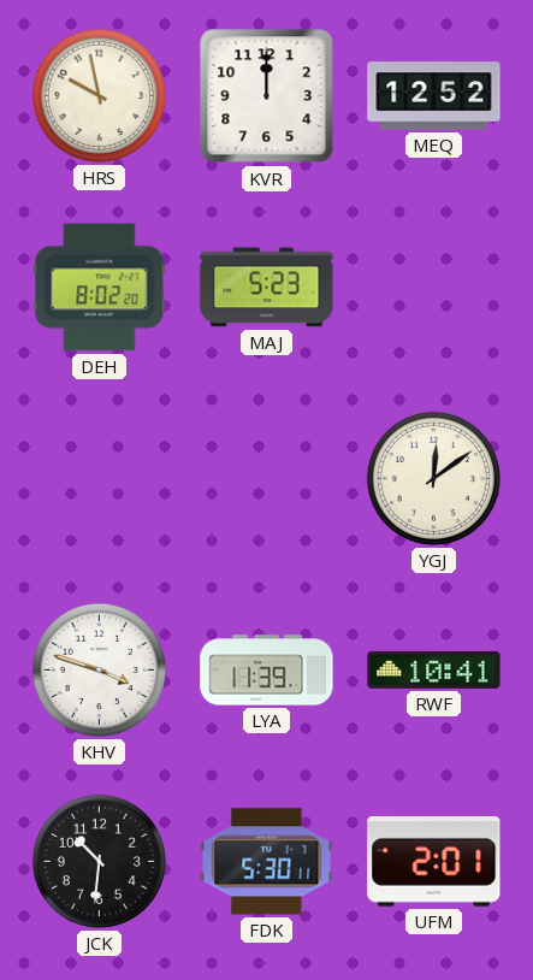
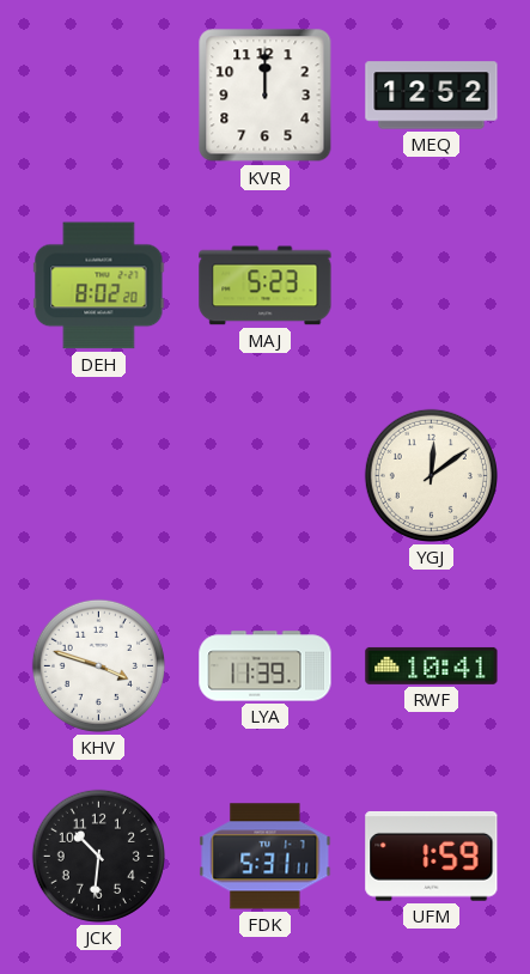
HRS: 9:58 -> none (99, 95)
FDK: 5:30 -> 5:31 (266, 857)
UFM: 2:01 -> 1:59 (432, 856)
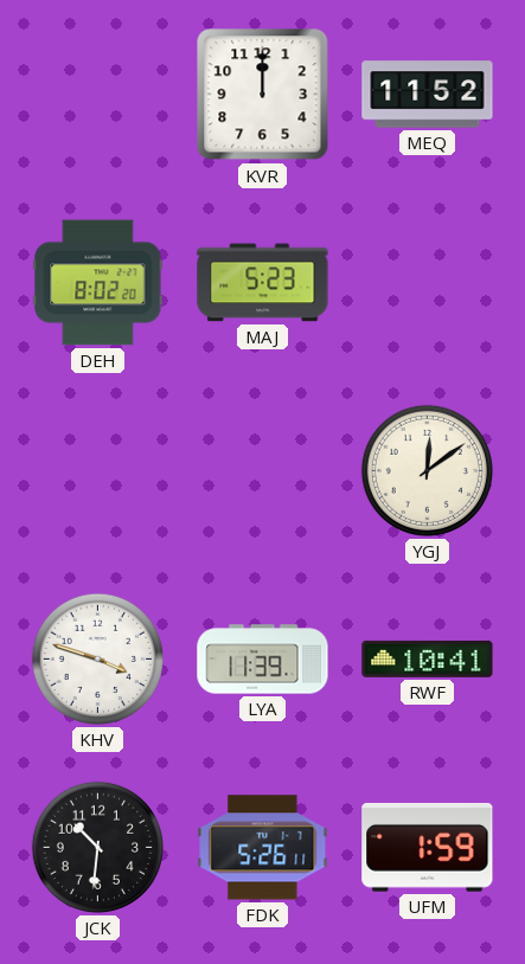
MEQ: 12:52 -> 11:52 (428, 95)
FDK: 5:31 -> 5:26 (263, 848)
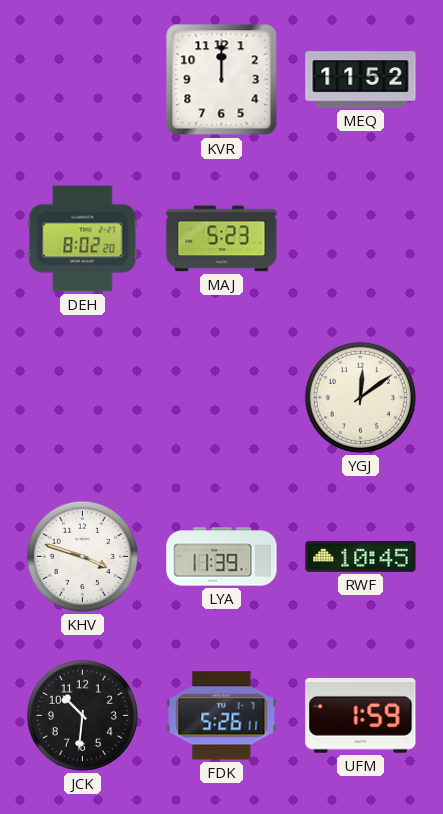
RWF: 10:41 -> 10:45 (361, 556)
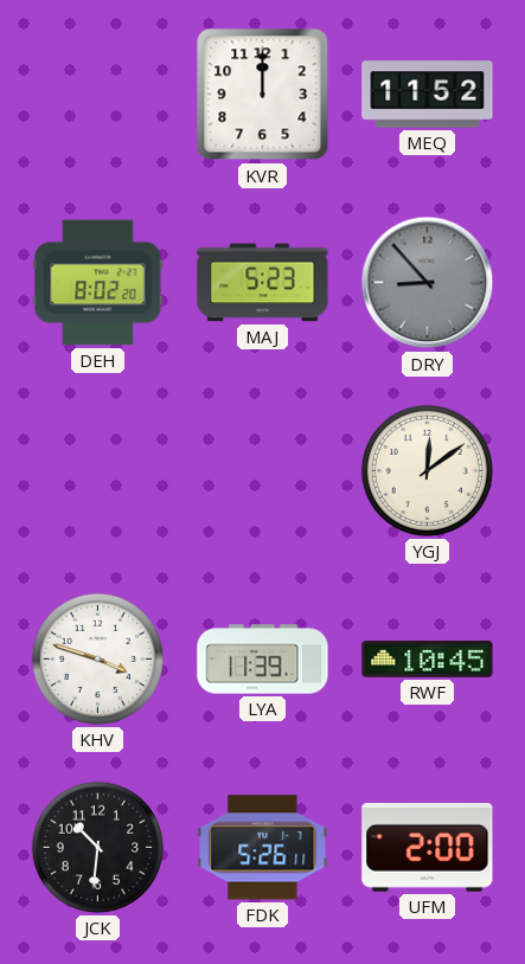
DRY: none -> 8:53 (428, 283)
UFM: 1:59 -> 2:00 (428, 847)
